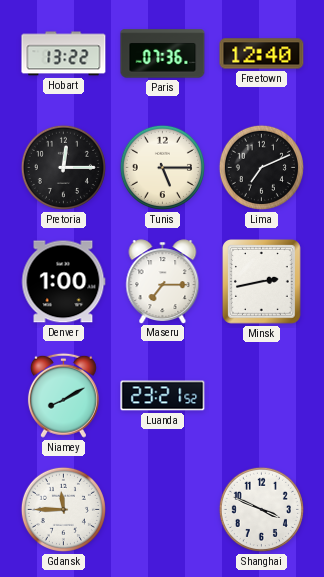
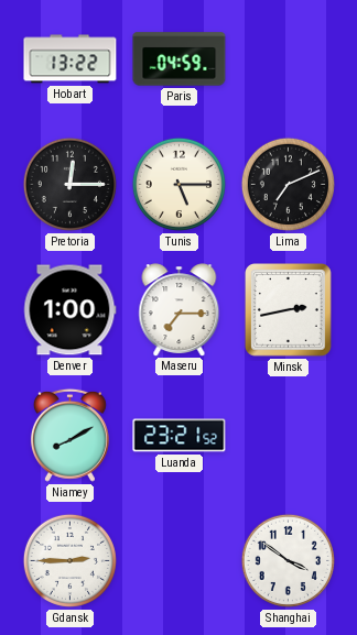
Paris: 07:36 -> 04:59 (180, 59)
Freetown: 12:40 -> none (262, 54)
Gdansk: 11:45 -> 2:45 (69, 560)
Shanghai: 3:49 -> 3:51 (288, 560)
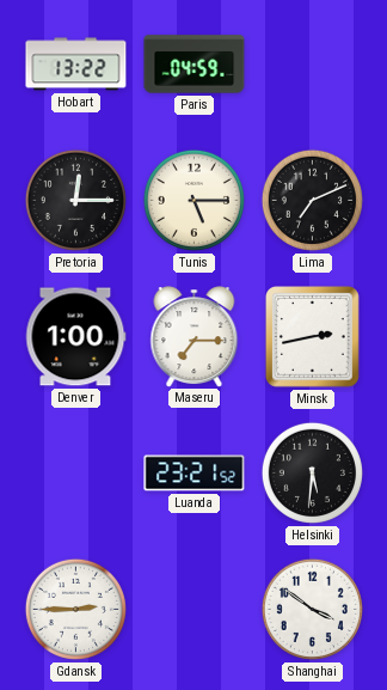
Niamey: 8:10 -> none (69, 435)
Helsinki: none -> 5:31 (312, 472)
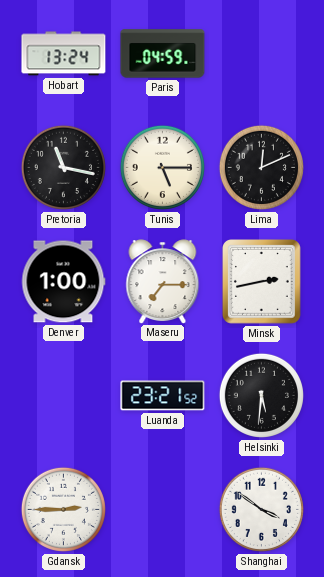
Hobart: 13:22 -> 13:24 (64, 54)
Pretoria: 12:15 -> 11:17 (63, 167)
Lima: 7:11 -> 12:11 (261, 167)
